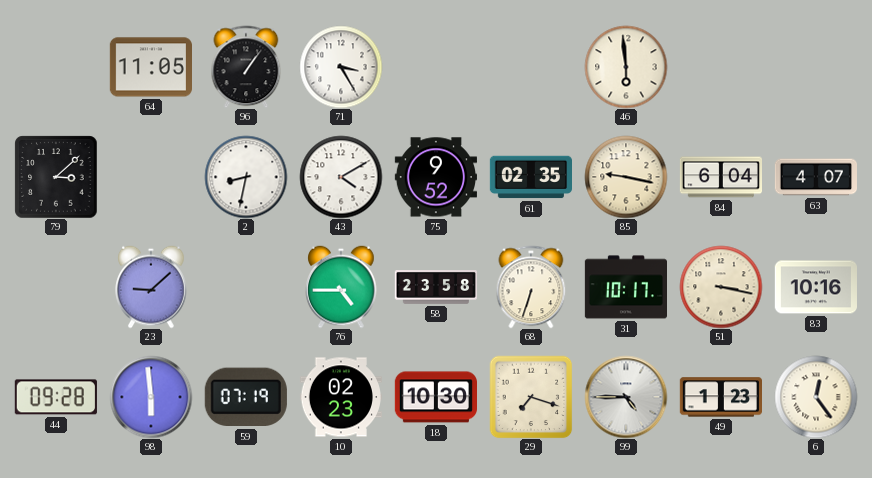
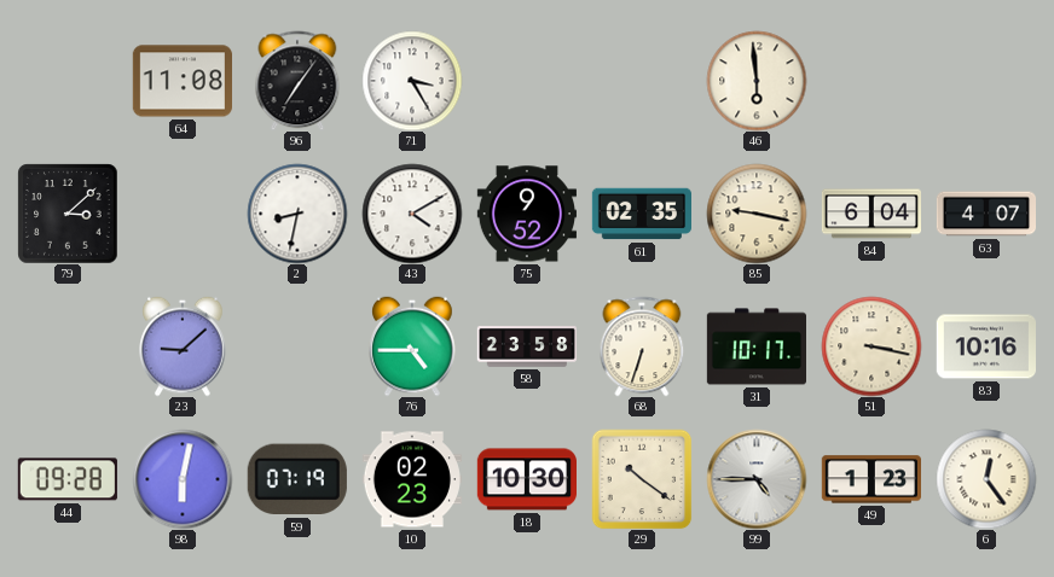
64: 11:05 -> 11:08 (181, 81)
96: 1:06 -> 7:06 (297, 81)
98: 5:59 -> 6:02 (183, 479)
29: 7:18 -> 10:21 (642, 479)
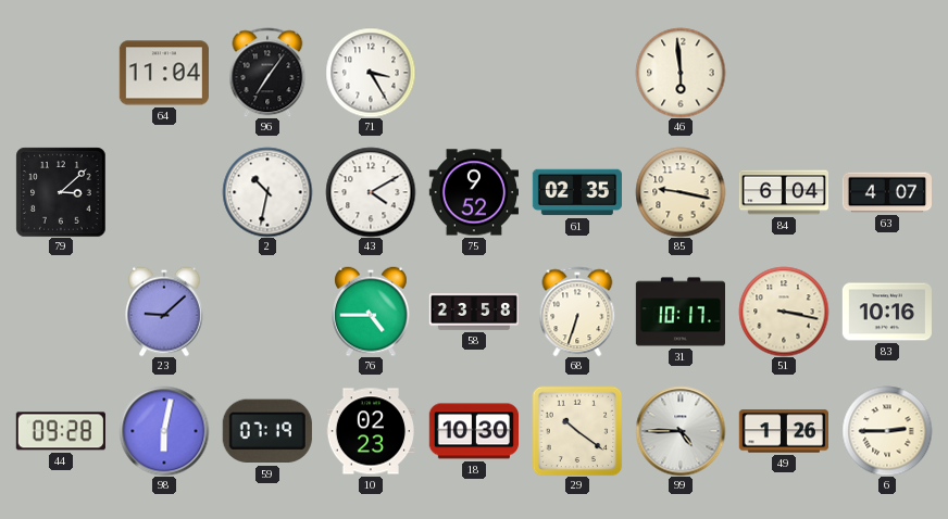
64: 11:08 -> 11:04 (163, 73)
2: 8:32 -> 10:32 (267, 192)
49: 1:23 -> 1:26 (783, 431)
6: 12:24 -> 2:45 (887, 431)
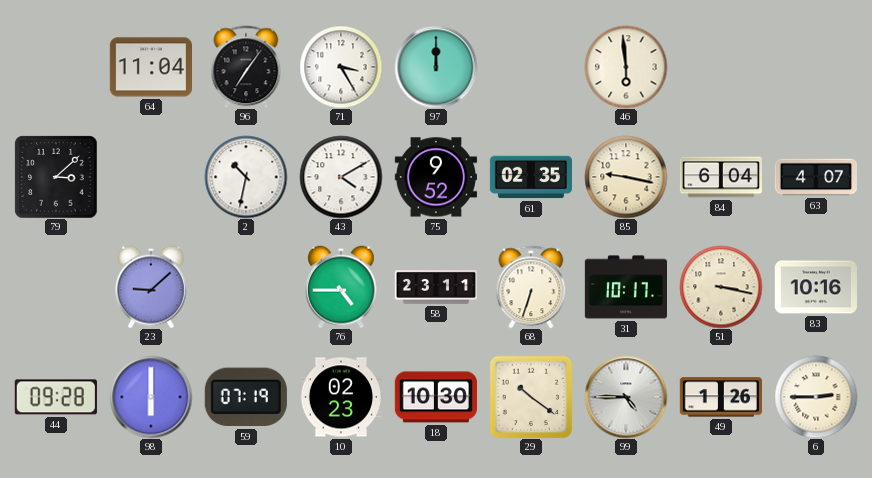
97: none -> 12:00 (436, 67)
58: 23:58 -> 23:11 (435, 288)
98: 6:02 -> 6:00 (151, 397)
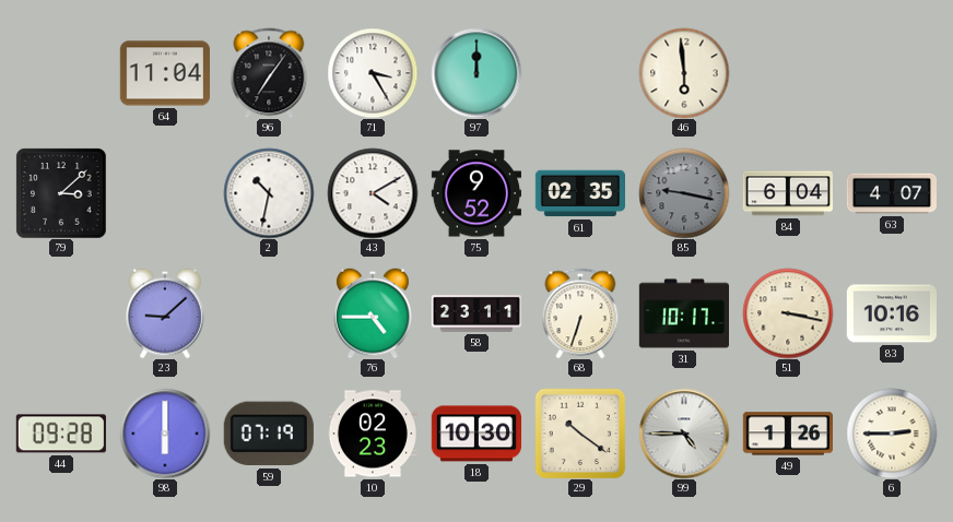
85 dial: cream -> grey (684, 193)
